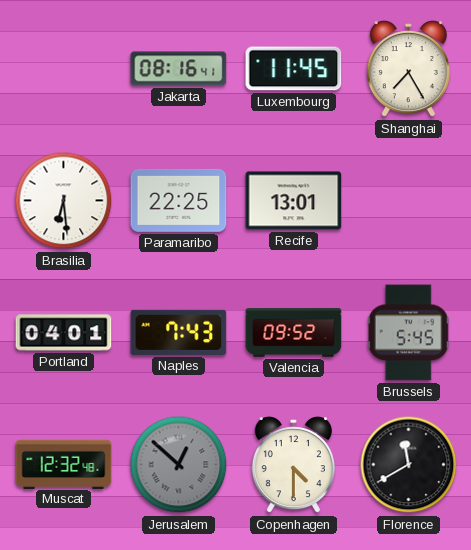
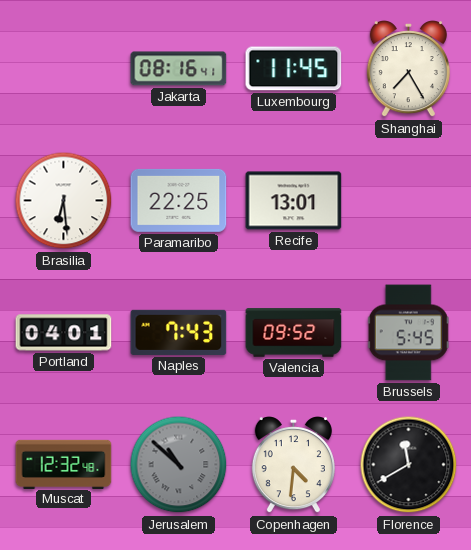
Jerusalem: 12:52 -> 10:52 (179, 465)
Copenhagen: 4:30 -> 4:31 (293, 465)
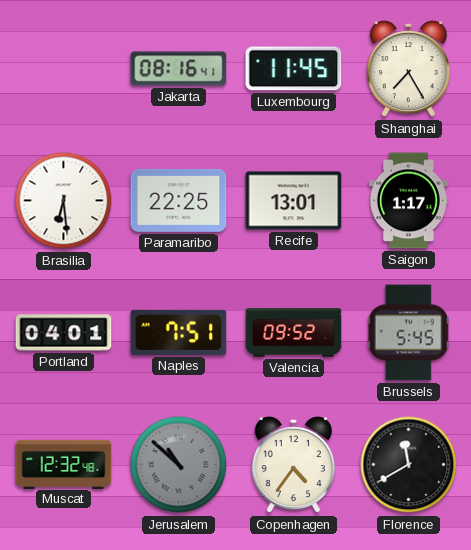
Saigon: none -> 1:17 (408, 201)
Naples: 7:43 -> 7:51 (179, 332)
Copenhagen: 4:31 -> 4:36 (293, 465)
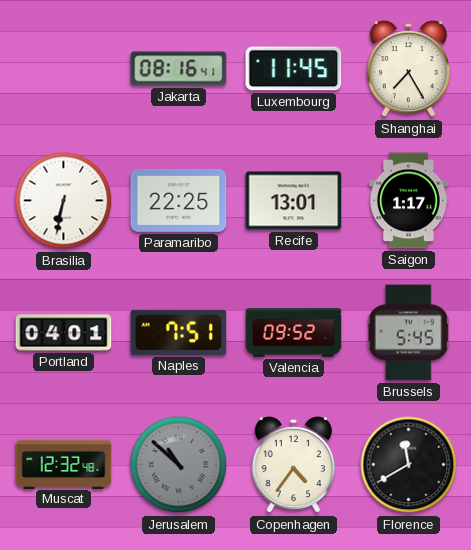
Brasilia: 6:29 -> 6:32 (64, 201)
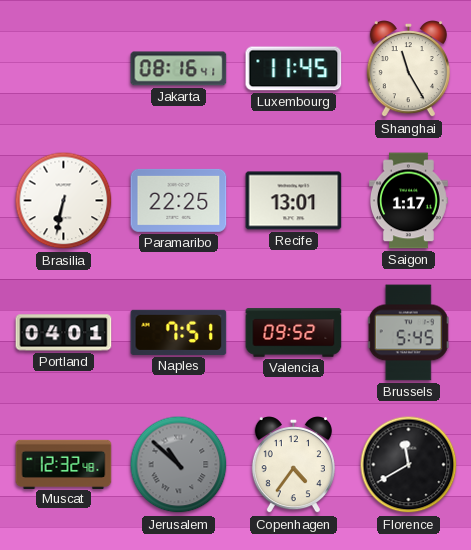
Shanghai: 7:25 -> 11:25 (408, 69)
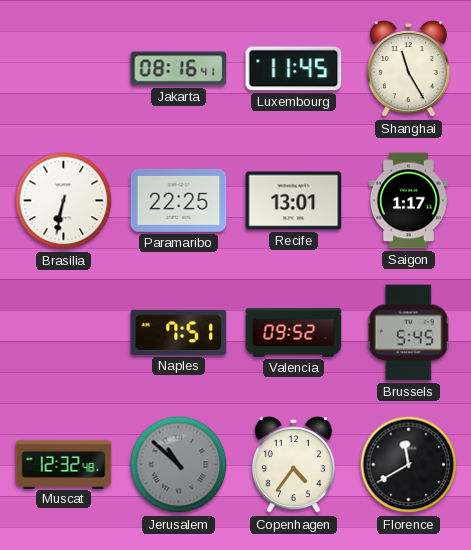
Portland: 04:01 -> none (64, 333)
